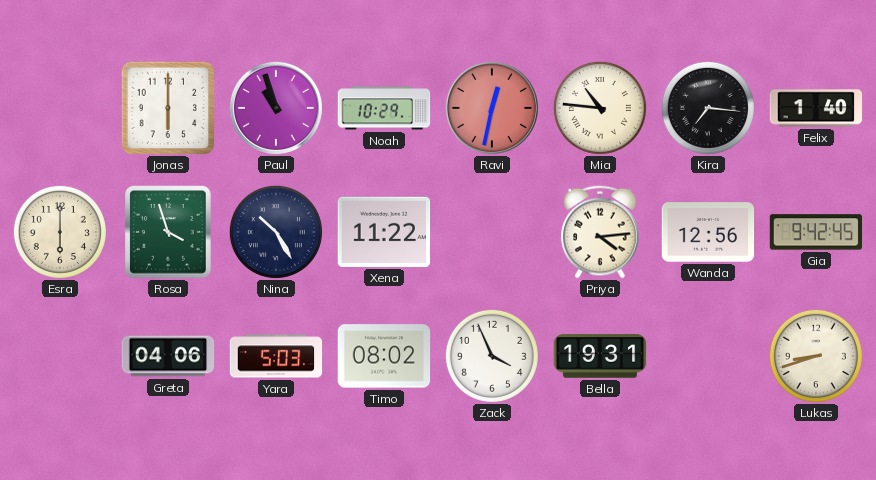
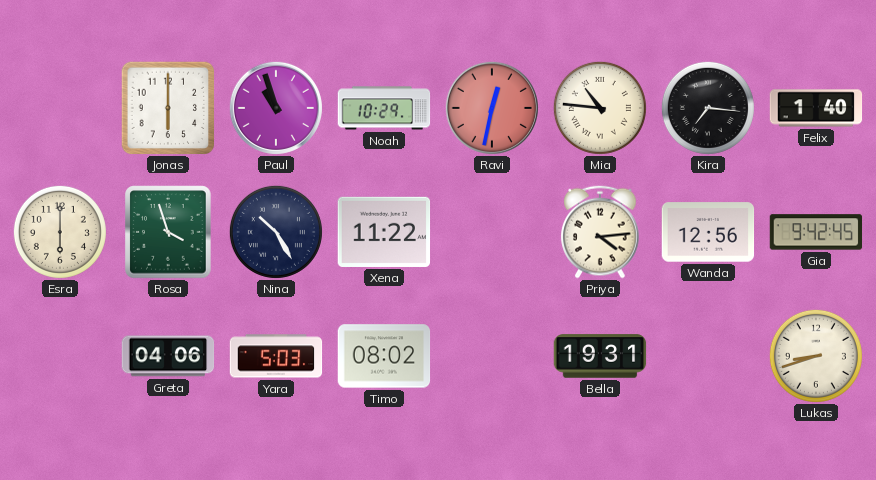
Zack: 3:56 -> none (492, 356)
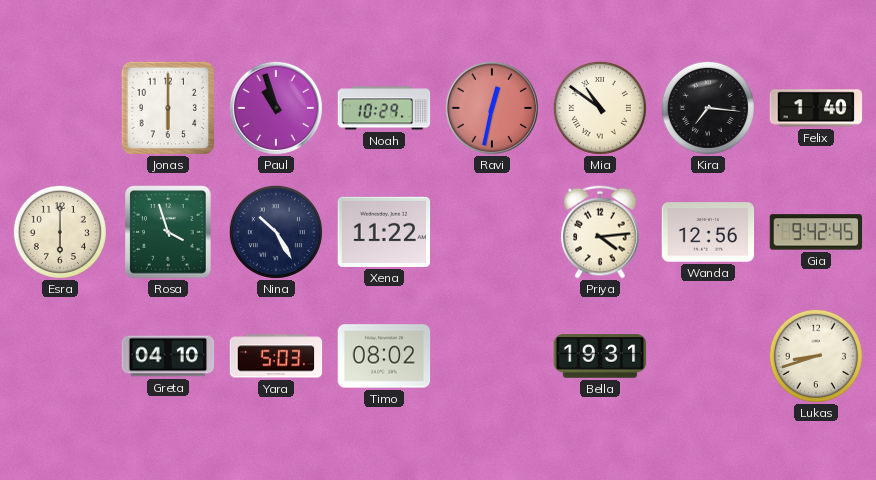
Mia: 10:46 -> 10:51 (600, 108)
Greta: 04:06 -> 04:10 (168, 356)
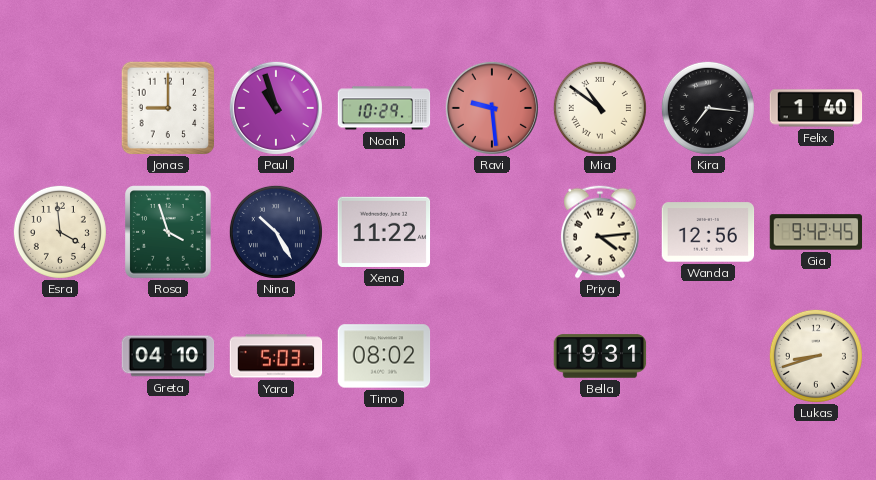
Jonas: 6:00 -> 9:00 (168, 108)
Ravi: 12:32 -> 9:29 (492, 108)
Esra: 6:00 -> 3:59 (60, 232)
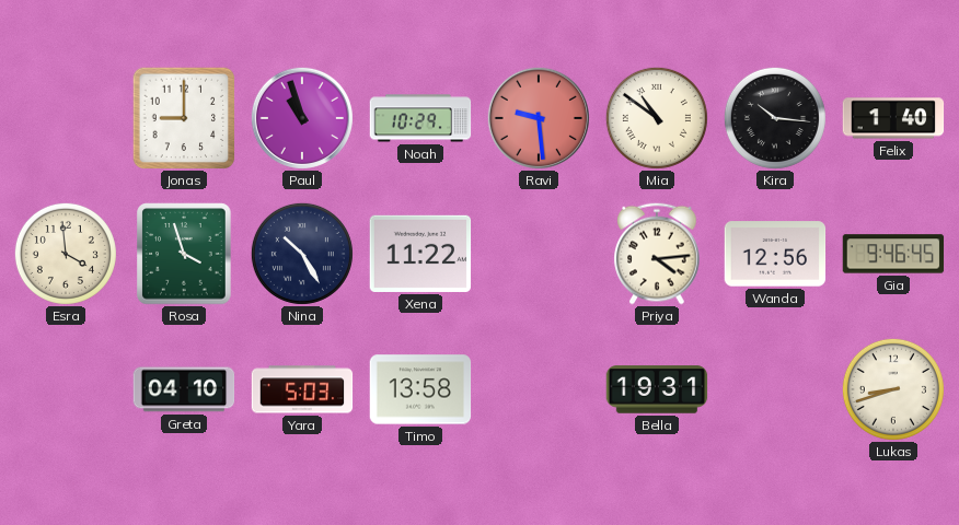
Kira: 7:16 -> 10:16 (775, 118)
Gia: 9:42 -> 9:46 (893, 254)
Timo: 08:02 -> 13:58 (420, 389)
